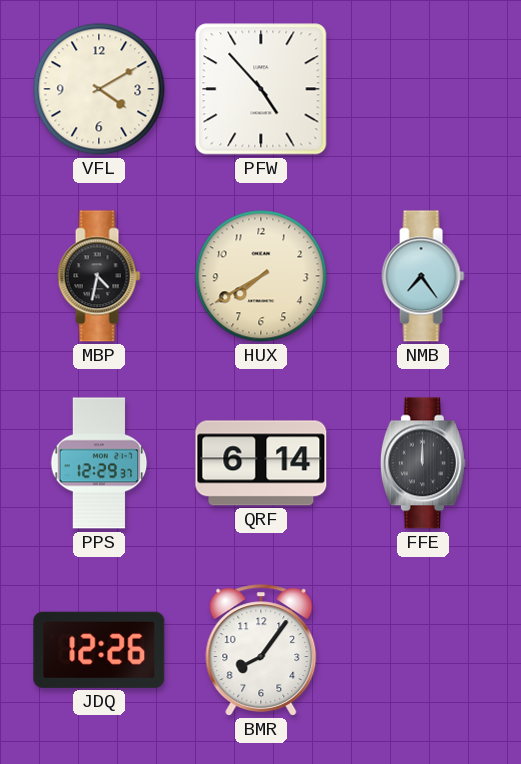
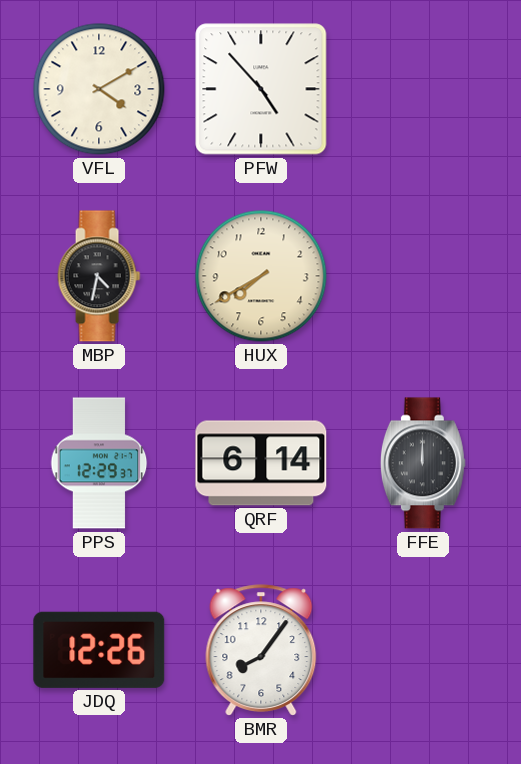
NMB: 7:24 -> none (423, 276)
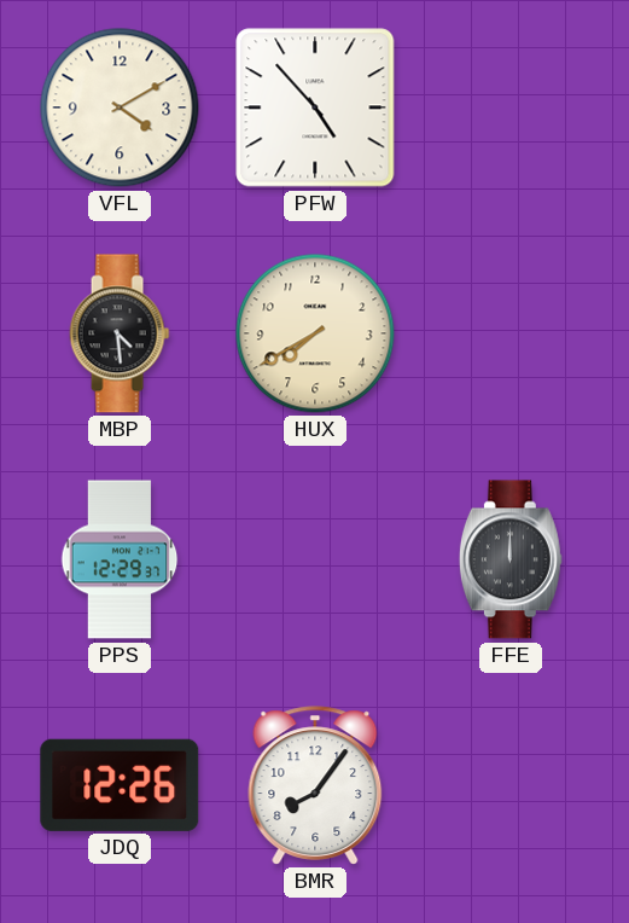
MBP: 4:32 -> 4:29 (120, 333)
QRF: 6:14 -> none (261, 463)
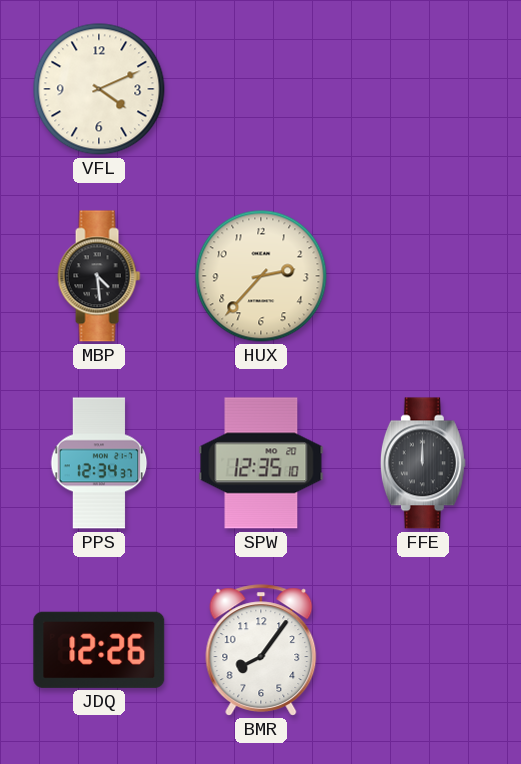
VFL: 4:10 -> 4:11 (99, 89)
PFW: 4:53 -> none (315, 108)
HUX: 7:40 -> 2:37 (261, 276)
PPS: 12:29 -> 12:34 (99, 463)
SPW: none -> 12:35 (261, 463)
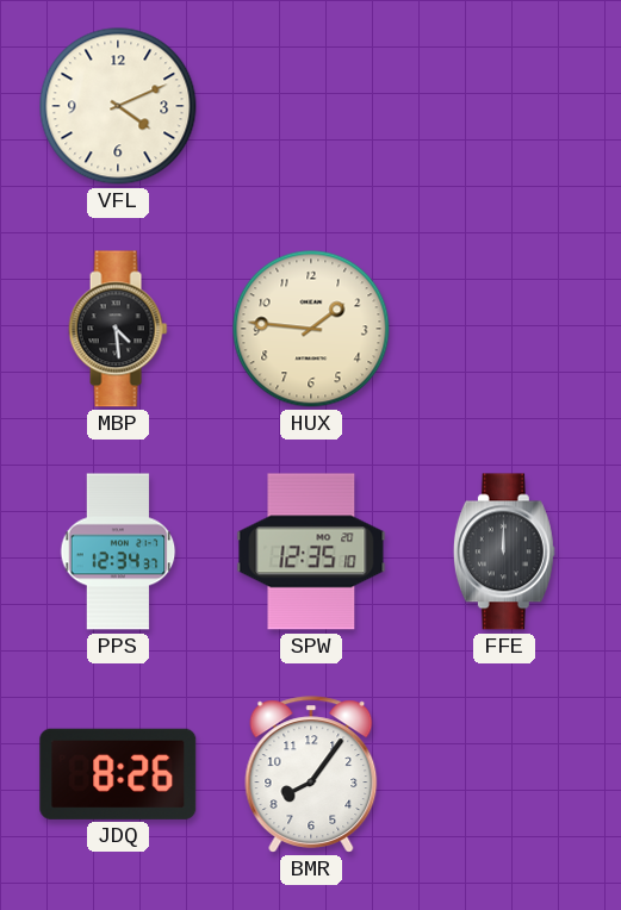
HUX: 2:37 -> 1:46 (311, 329)
JDQ: 12:26 -> 8:26 (118, 774)
